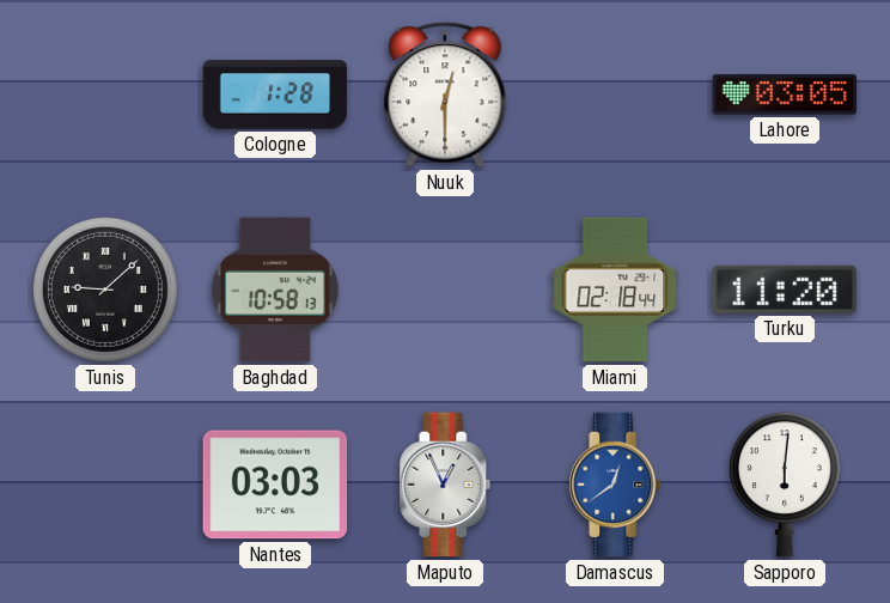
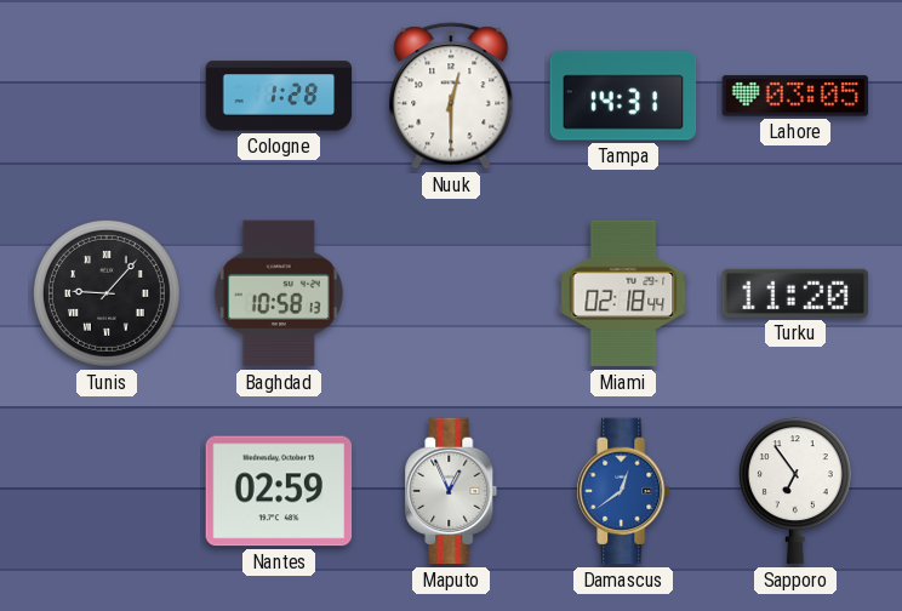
Tampa: none -> 14:31 (623, 96)
Tunis: 9:08 -> 9:07 (107, 293)
Nantes: 03:03 -> 02:59 (279, 491)
Sapporo: 6:01 -> 6:54 (795, 491)
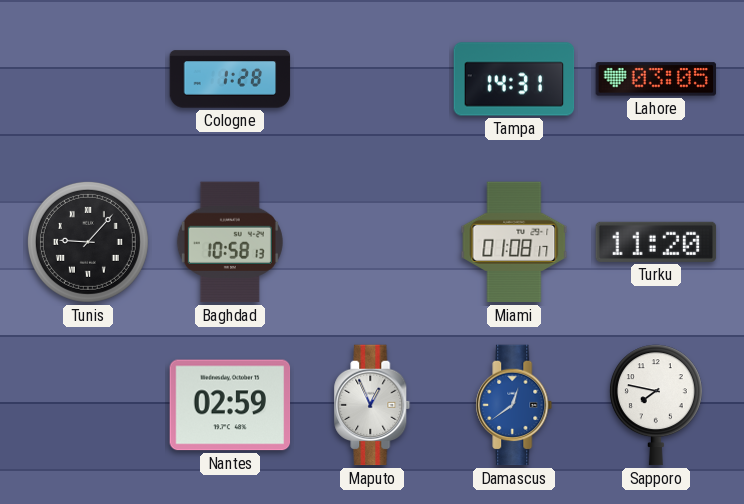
Nuuk: 12:30 -> none (451, 96)
Miami: 02:18 -> 01:08 (514, 242)
Sapporo: 6:54 -> 7:47 (656, 405)
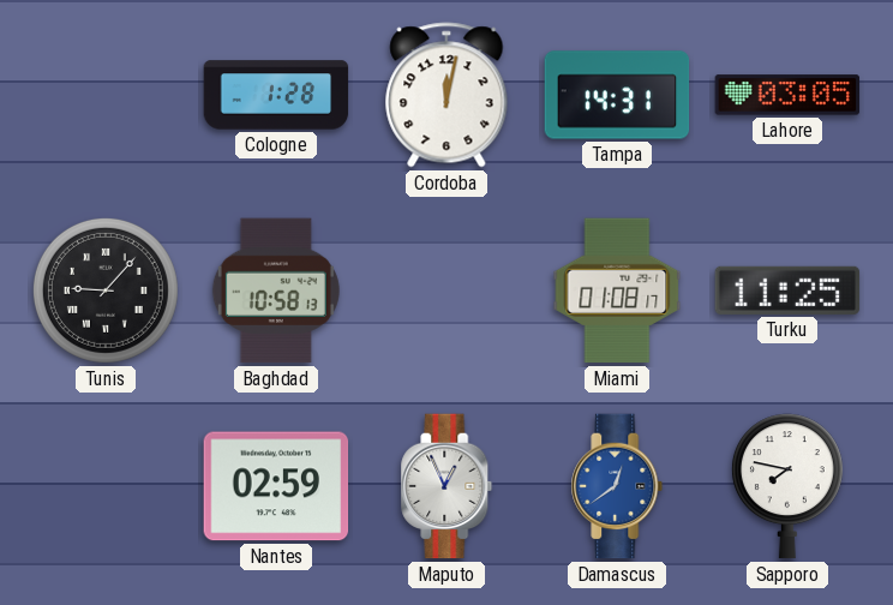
Cordoba: none -> 12:02 (446, 95)
Turku: 11:20 -> 11:25 (787, 290)
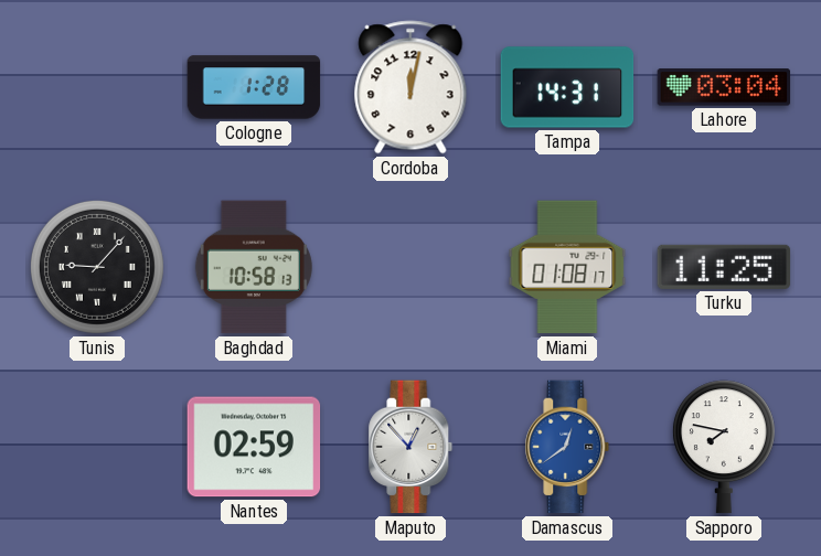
Lahore: 03:05 -> 03:04 (724, 87)
Maputo: 12:56 -> 12:53 (410, 447)
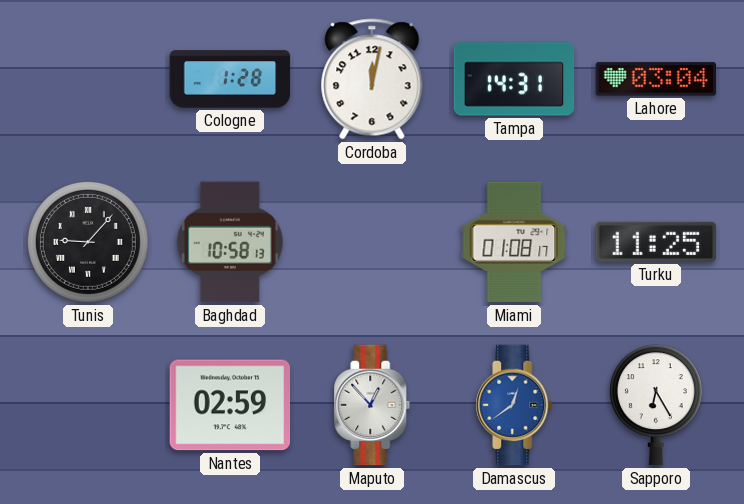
Sapporo: 7:47 -> 6:25 (656, 405)
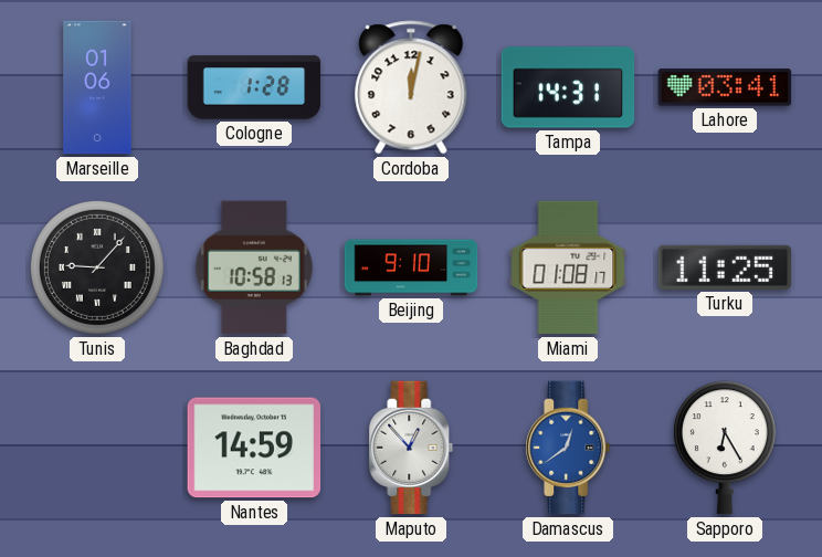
Marseille: none -> 01:06 (97, 87)
Lahore: 03:04 -> 03:41 (725, 87)
Beijing: none -> 9:10 (411, 267)
Nantes: 02:59 -> 14:59 (254, 448)
